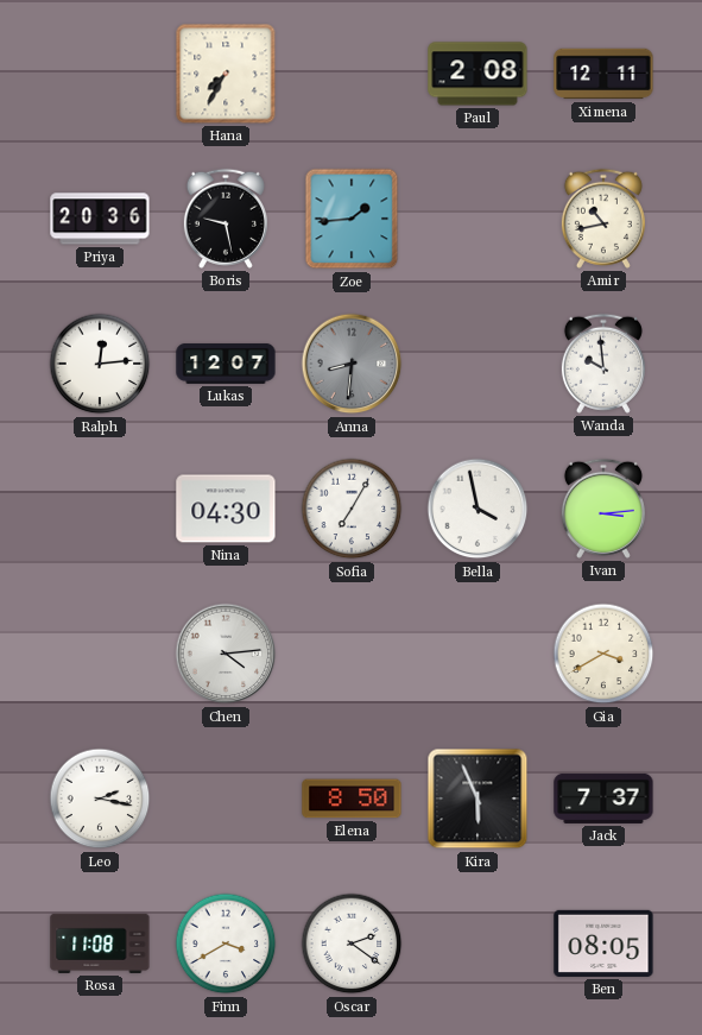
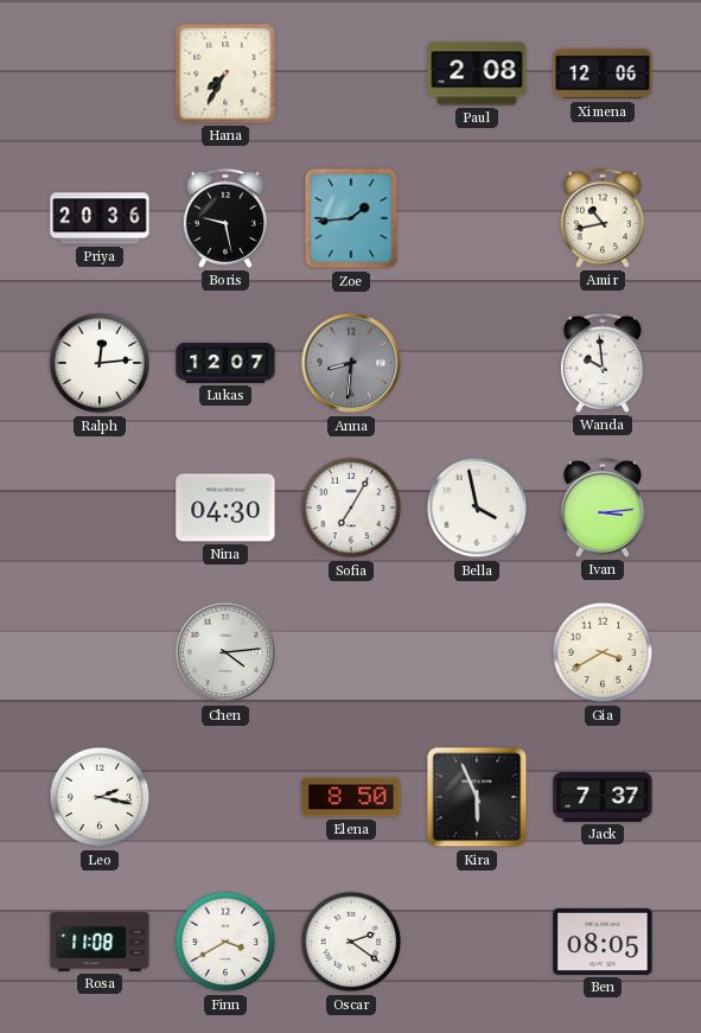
Ximena: 12:11 -> 12:06 (603, 74)
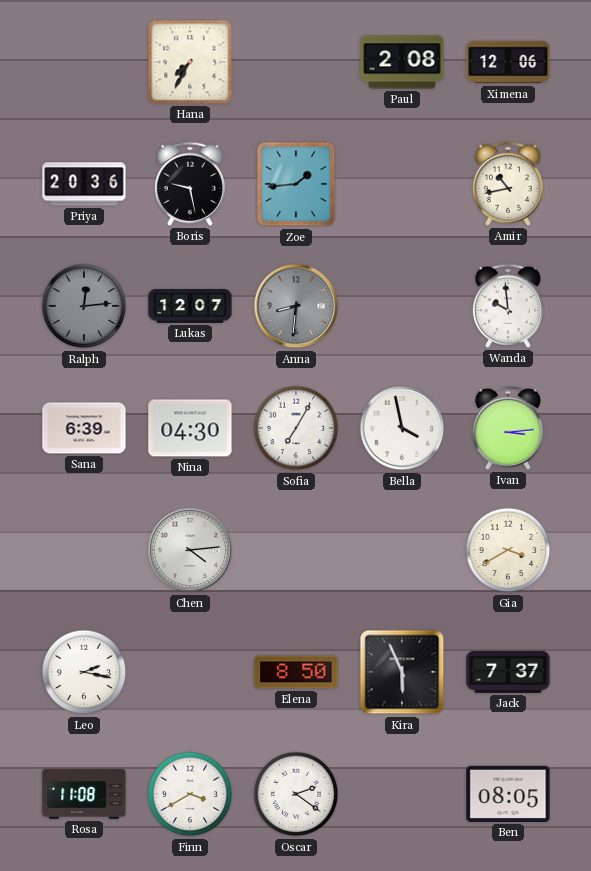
Ralph dial: white -> grey (84, 306)
Sana: none -> 6:39 (84, 428)
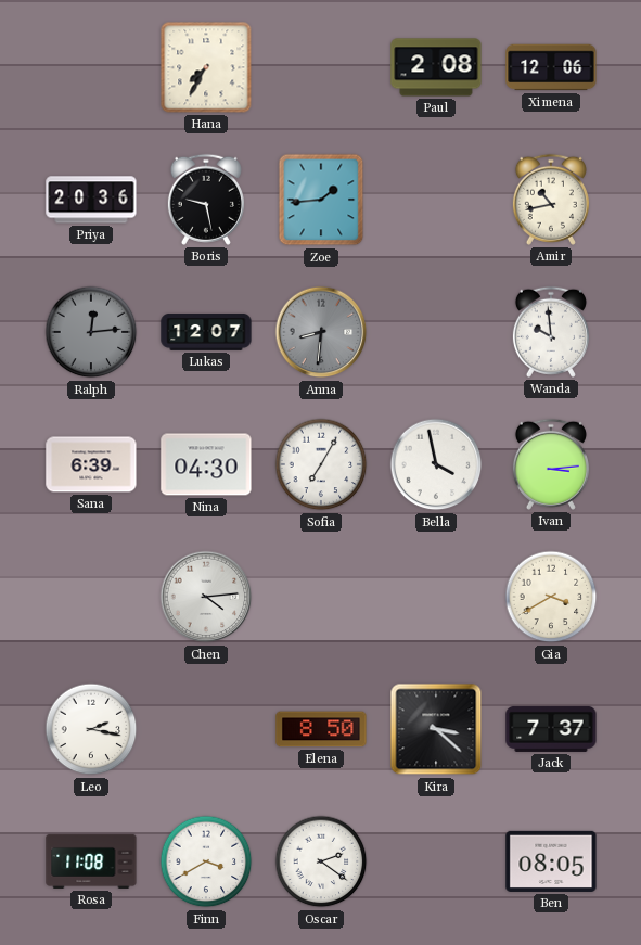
Kira: 5:56 -> 3:22 (436, 729)
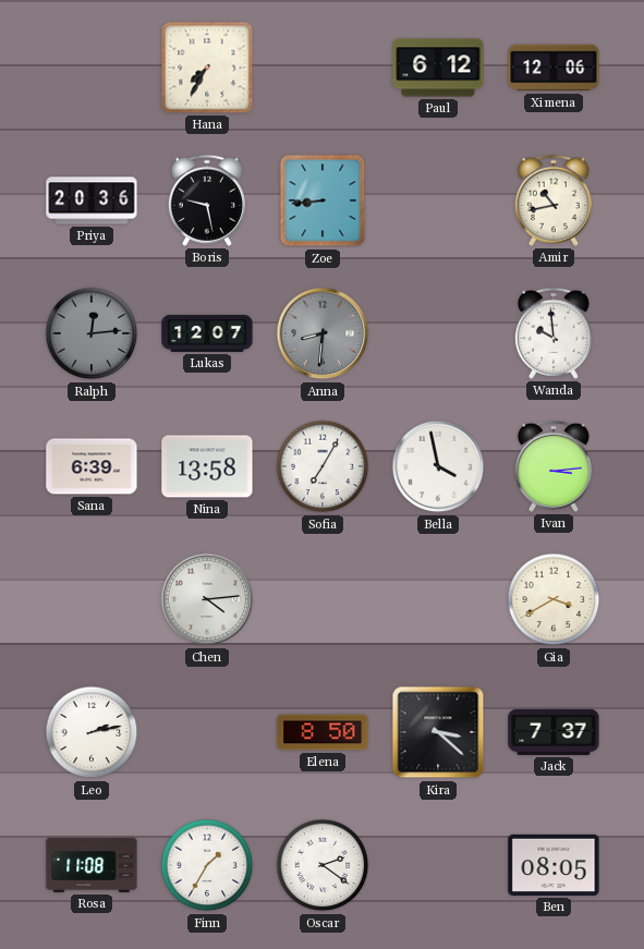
Paul: 2:08 -> 6:12 (438, 68)
Zoe: 1:44 -> 8:44 (323, 200)
Nina: 04:30 -> 13:58 (207, 466)
Leo: 2:17 -> 2:13 (92, 732)
Finn: 3:40 -> 1:35 (207, 865)
